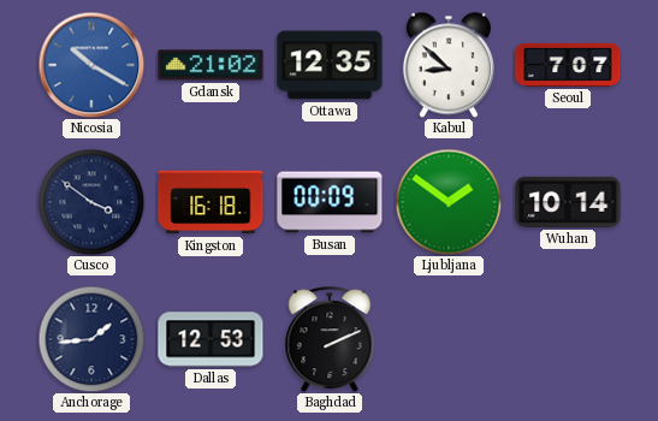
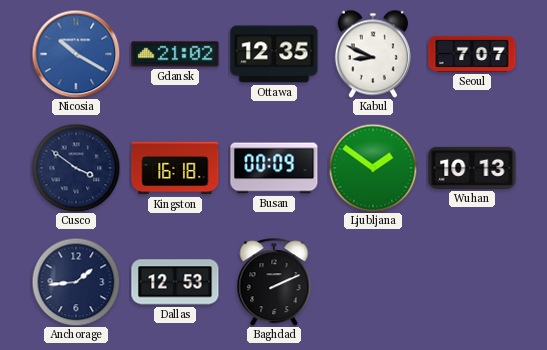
Kabul: 8:52 -> 8:49 (373, 54)
Wuhan: 10:14 -> 10:13 (472, 168)
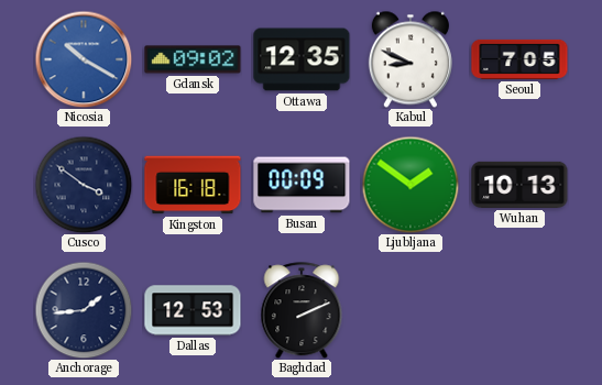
Gdansk: 21:02 -> 09:02 (193, 59)
Seoul: 7:07 -> 7:05 (519, 59)
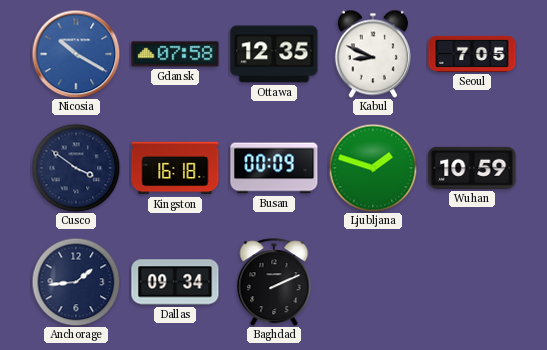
Gdansk: 09:02 -> 07:58 (175, 54)
Ljubljana: 1:51 -> 1:48 (373, 168)
Wuhan: 10:13 -> 10:59 (472, 168)
Dallas: 12:53 -> 09:34 (175, 282)
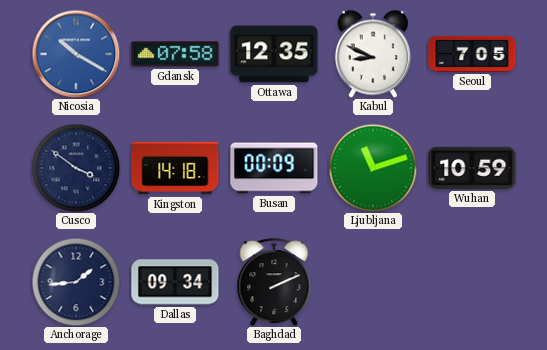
Kingston: 16:18 -> 14:18 (175, 168)
Ljubljana: 1:48 -> 11:12 (373, 168)
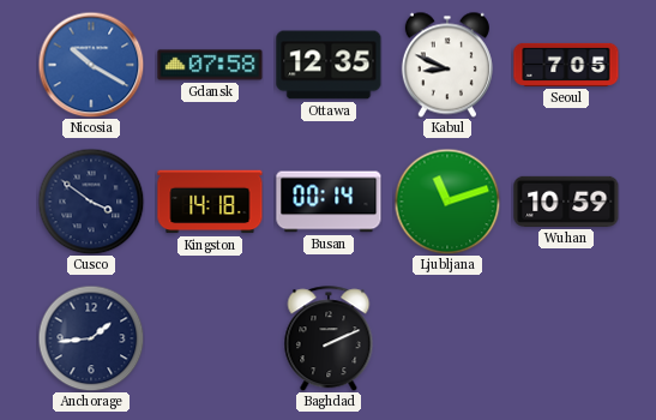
Busan: 00:09 -> 00:14 (329, 202)
Dallas: 09:34 -> none (175, 282)
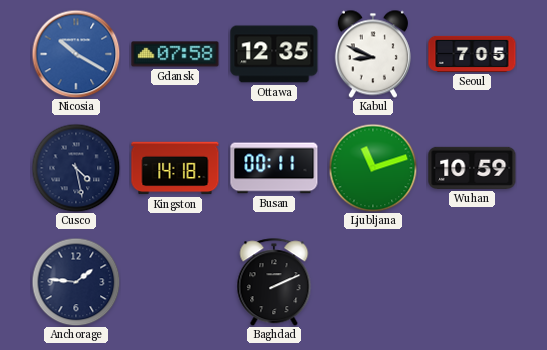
Cusco: 3:51 -> 4:28 (76, 168)
Busan: 00:14 -> 00:11 (274, 168)
Anchorage: 1:44 -> 1:46 (76, 282)
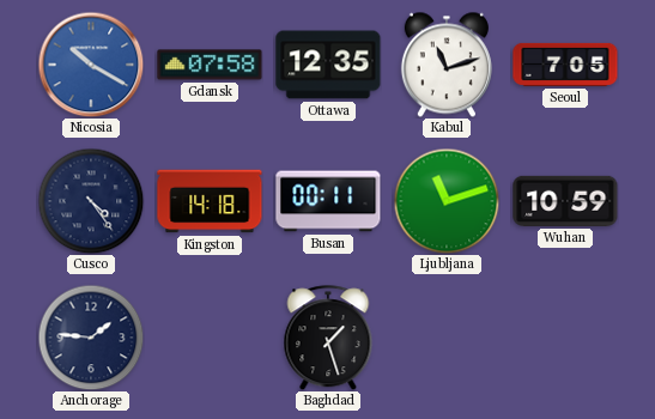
Kabul: 8:49 -> 11:12 (447, 65)
Cusco: 4:28 -> 4:24 (91, 201)
Baghdad: 2:11 -> 1:27 (328, 338)
